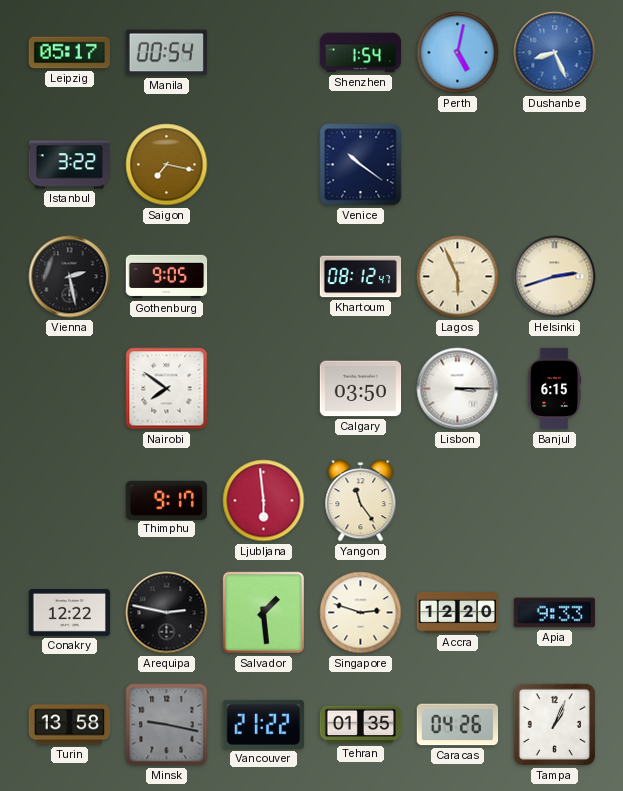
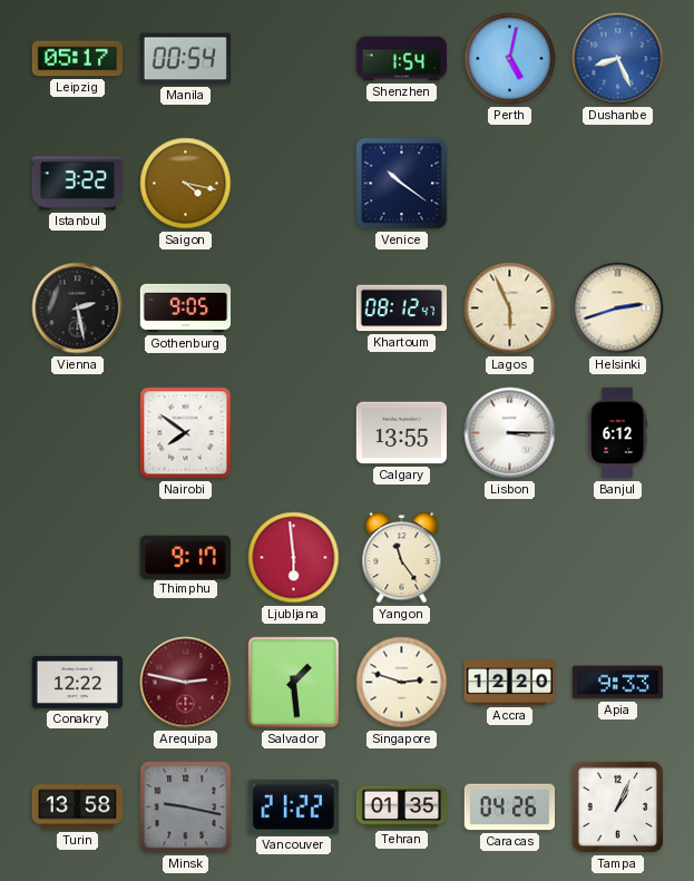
Saigon: 7:17 -> 4:17 (186, 184)
Calgary: 03:50 -> 13:55 (402, 433)
Banjul: 6:15 -> 6:12 (618, 433)
Arequipa dial: black -> burgundy (186, 683)
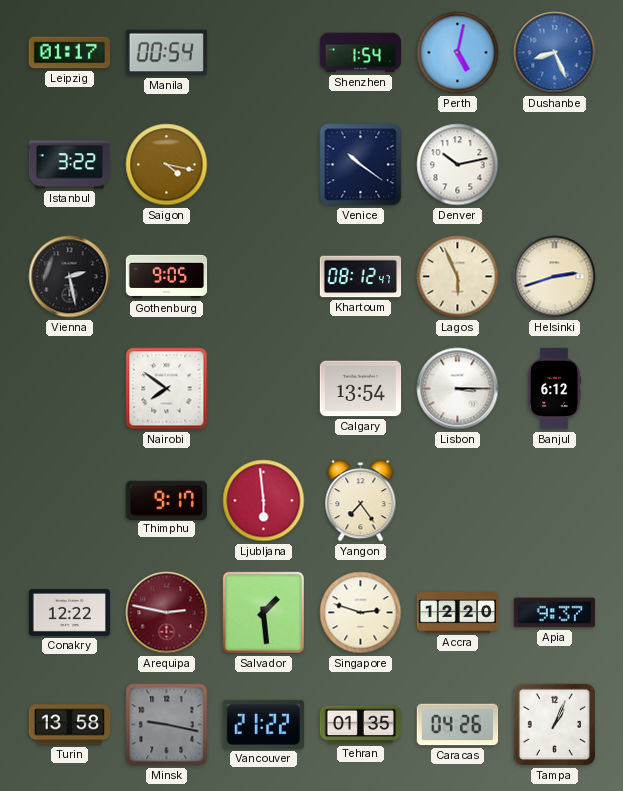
Leipzig: 05:17 -> 01:17 (69, 53)
Denver: none -> 10:13 (458, 165)
Calgary: 13:55 -> 13:54 (361, 389)
Yangon: 11:24 -> 7:24 (361, 501)
Apia: 9:33 -> 9:37 (554, 613)
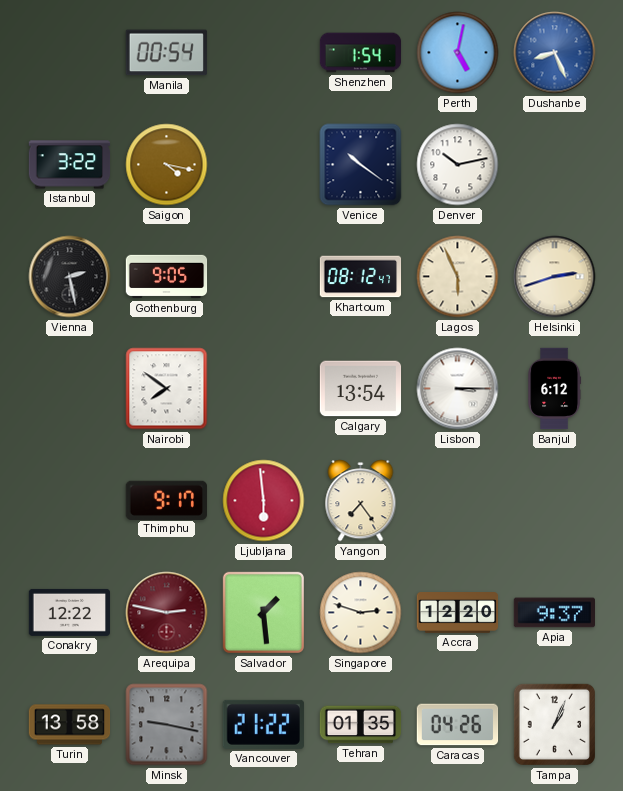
Leipzig: 01:17 -> none (69, 53)
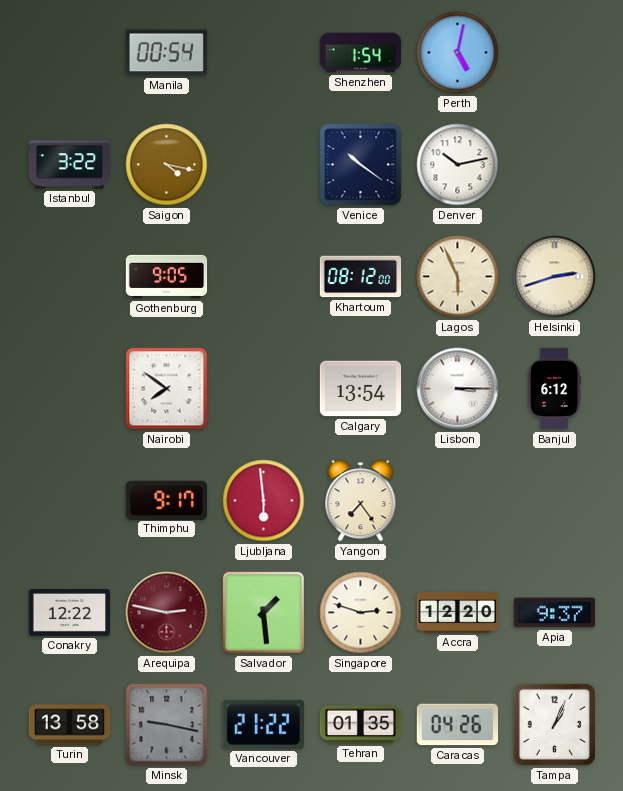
Dushanbe: 8:26 -> none (555, 53)
Vienna: 2:28 -> none (70, 277)
Khartoum: 08:12:47 -> 08:12:00 (361, 277)
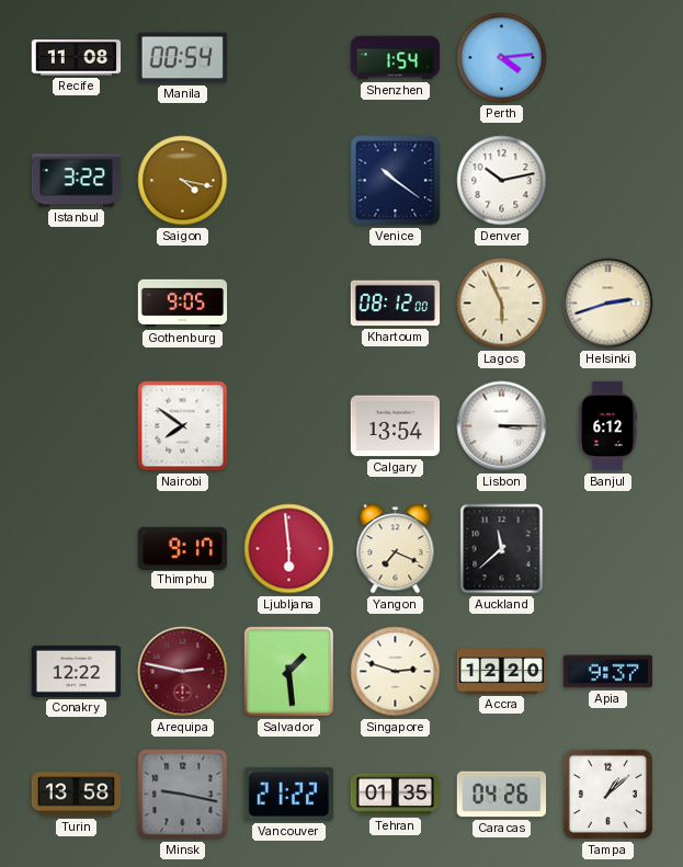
Recife: none -> 11:08 (77, 58)
Perth: 5:02 -> 4:14 (502, 58)
Yangon: 7:24 -> 7:19 (396, 549)
Auckland: none -> 11:38 (502, 549)
Tampa: 1:04 -> 1:08 (607, 794)
